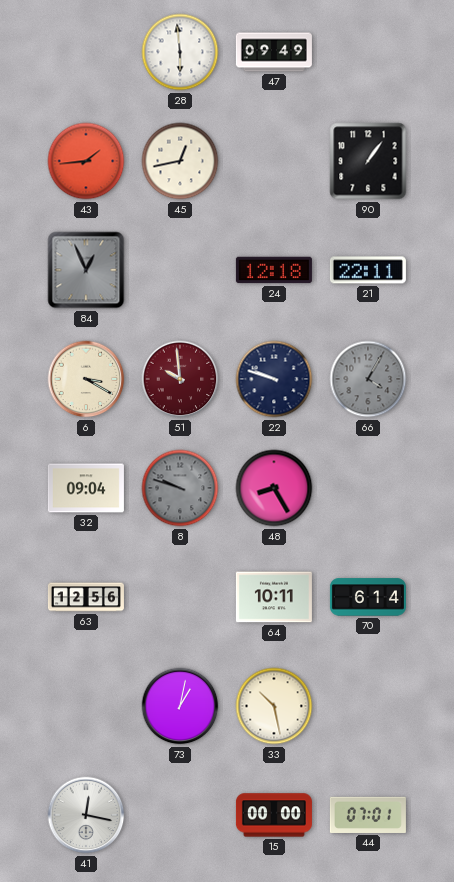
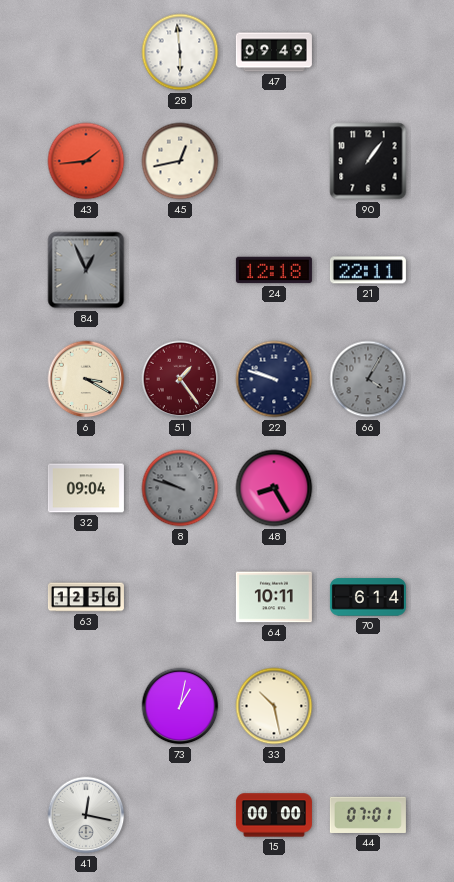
51: 9:59 -> 1:24 (180, 379)
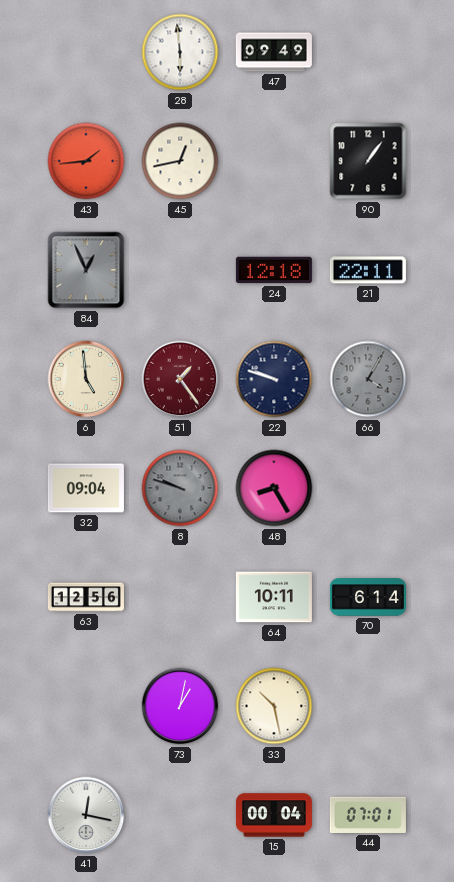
6: 3:20 -> 4:59 (86, 379)
15: 00:00 -> 00:04 (274, 815)
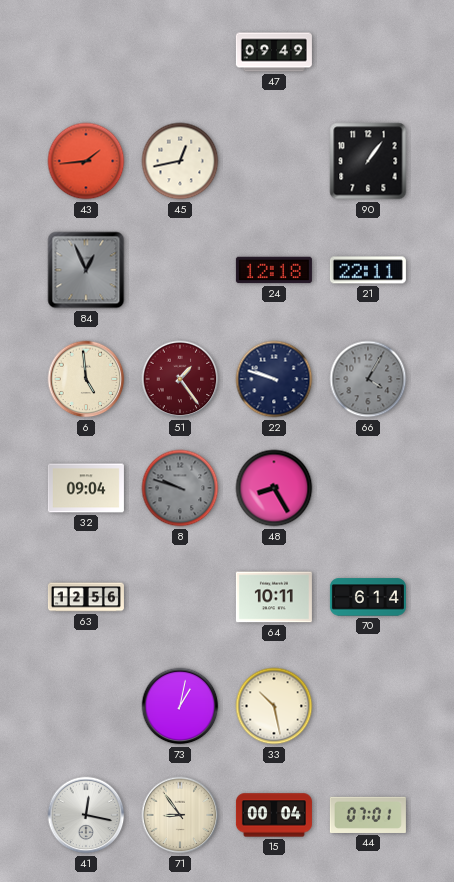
28: 5:59 -> none (180, 52)
71: none -> 8:54 (180, 815)
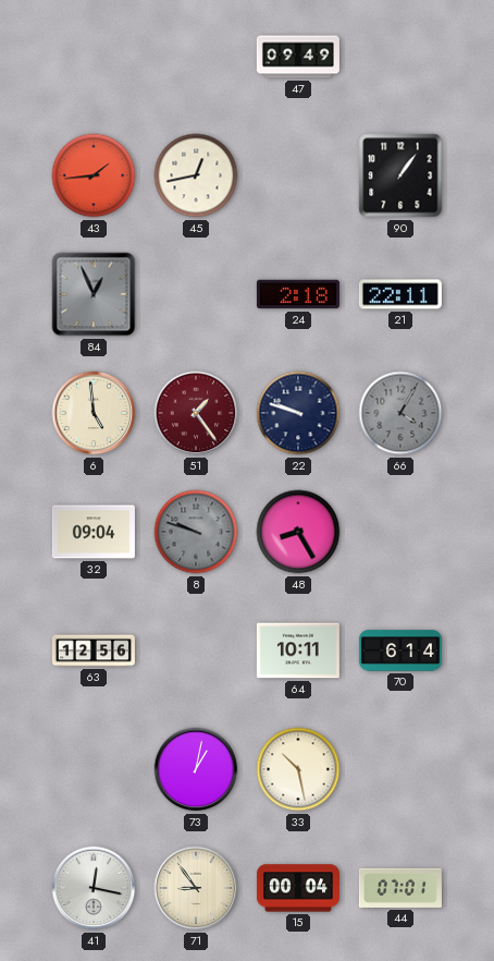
24: 12:18 -> 2:18 (298, 294)
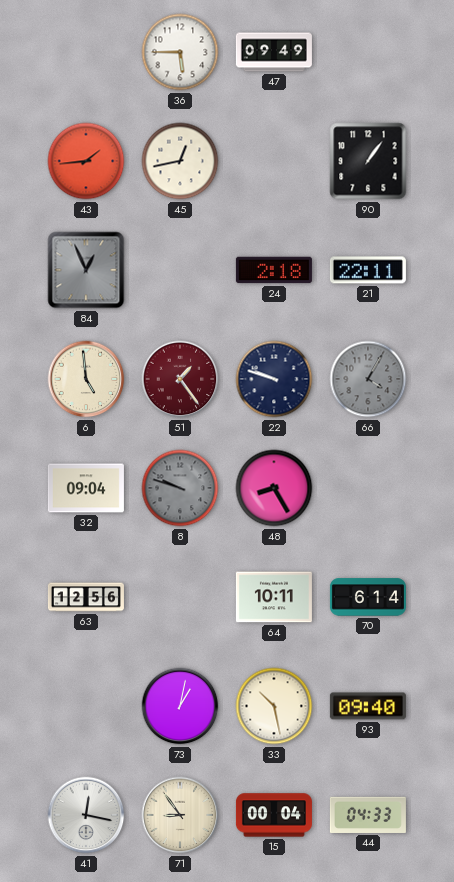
36: none -> 5:45 (180, 52)
93: none -> 09:40 (368, 706)
44: 07:01 -> 04:33 (368, 815)
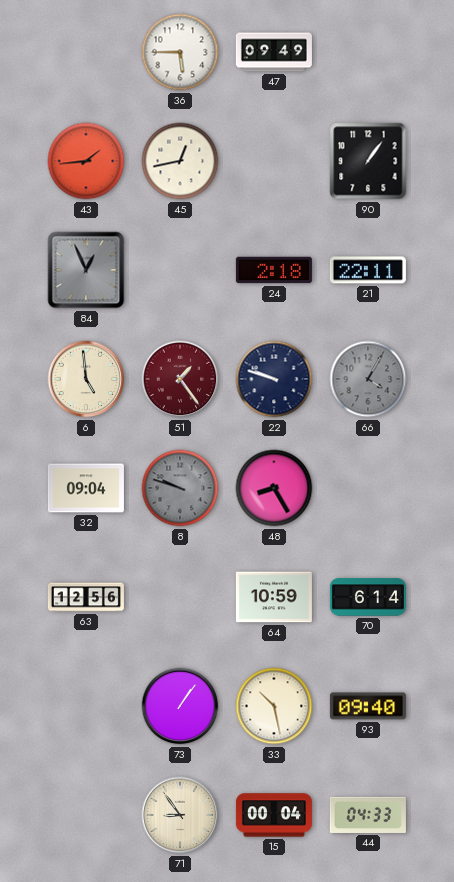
64: 10:11 -> 10:59 (274, 597)
73: 1:02 -> 1:06 (180, 706)
41: 12:17 -> none (86, 815)
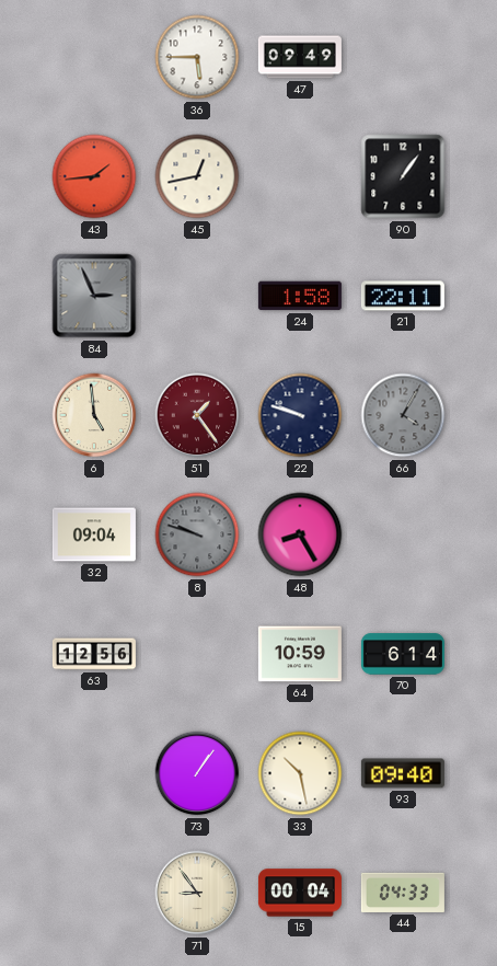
84: 12:56 -> 2:56 (94, 296)
24: 2:18 -> 1:58 (300, 296)
